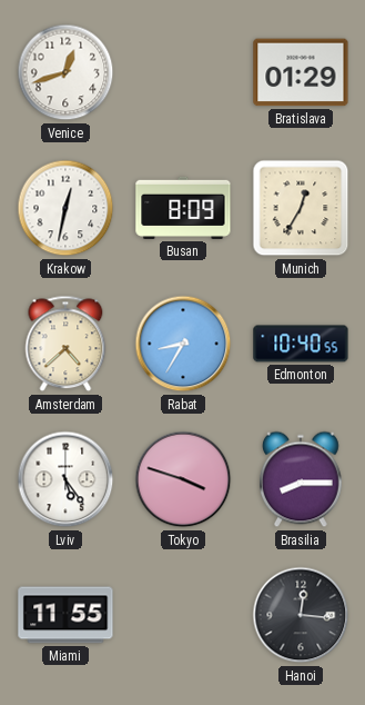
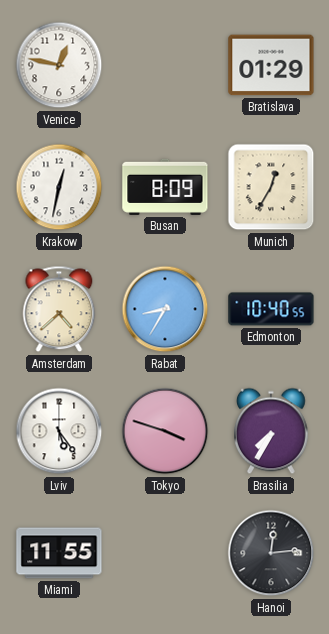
Venice: 12:42 -> 12:47 (59, 65)
Brasilia: 8:15 -> 7:35 (272, 431)
Hanoi: 12:16 -> 12:14 (271, 553)
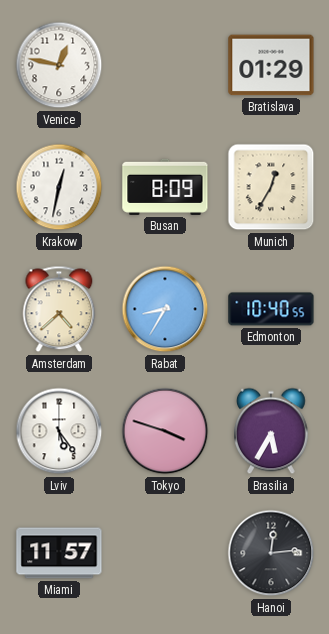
Brasilia: 7:35 -> 5:35 (272, 431)
Miami: 11:55 -> 11:57 (59, 553)
